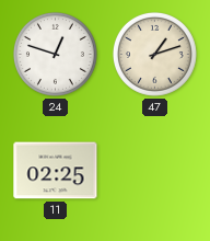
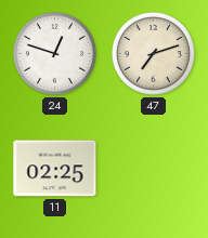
47: 1:12 -> 7:12 (153, 53)
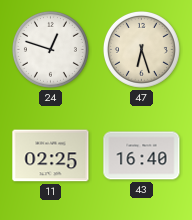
47: 7:12 -> 6:27 (141, 49)
43: none -> 16:40 (142, 156)
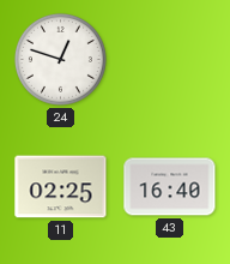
47: 6:27 -> none (141, 49)
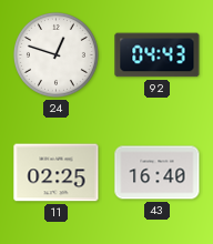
92: none -> 04:43 (158, 55)
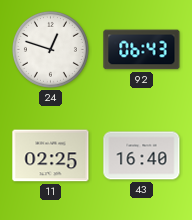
92: 04:43 -> 06:43 (142, 50)
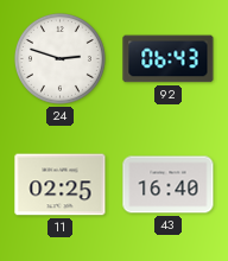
24: 12:48 -> 2:48 (59, 58)
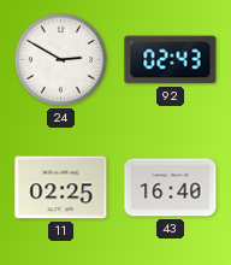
24: 2:48 -> 2:50 (60, 59)
92: 06:43 -> 02:43 (171, 60)
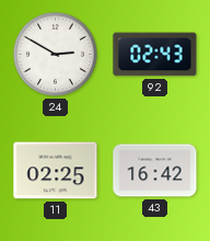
43: 16:40 -> 16:42 (155, 171)
